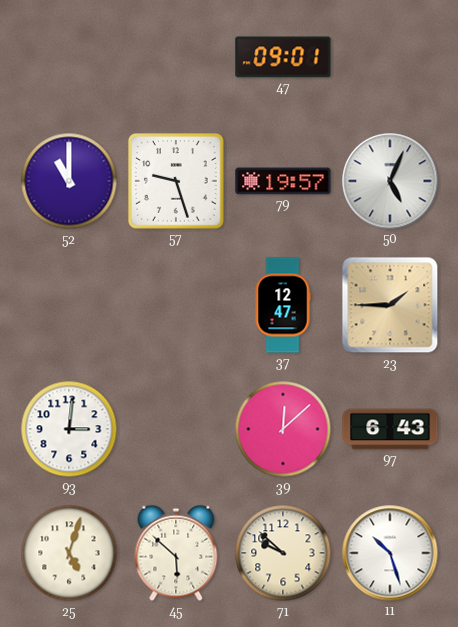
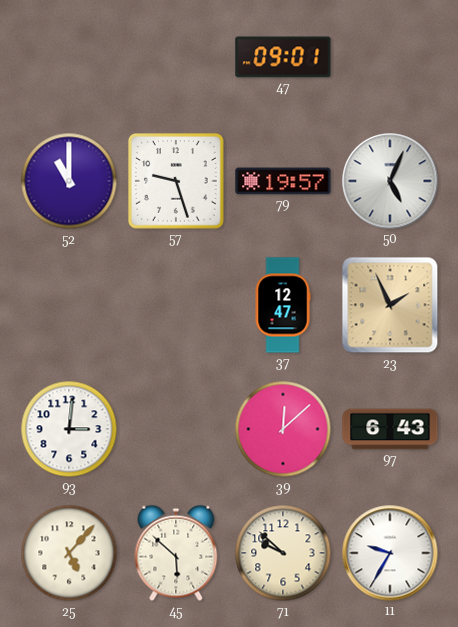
23: 1:45 -> 1:56 (390, 305)
25: 5:03 -> 5:07 (69, 553)
11: 10:27 -> 9:35 (390, 553)
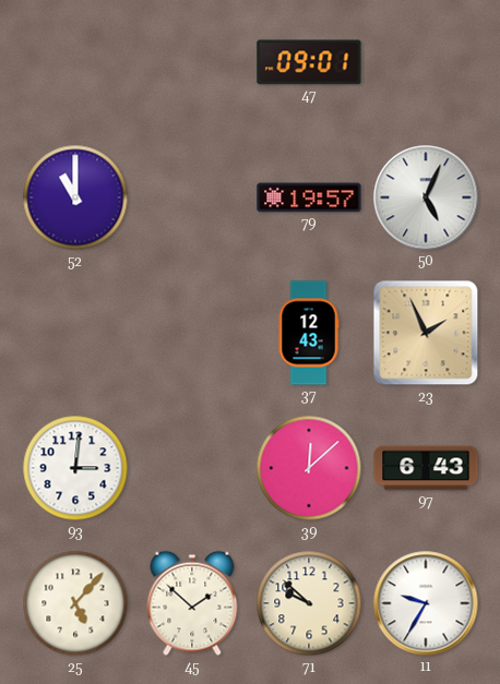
57: 9:27 -> none (177, 182)
37: 12:47 -> 12:43 (309, 333)
45: 5:52 -> 1:52 (192, 603)
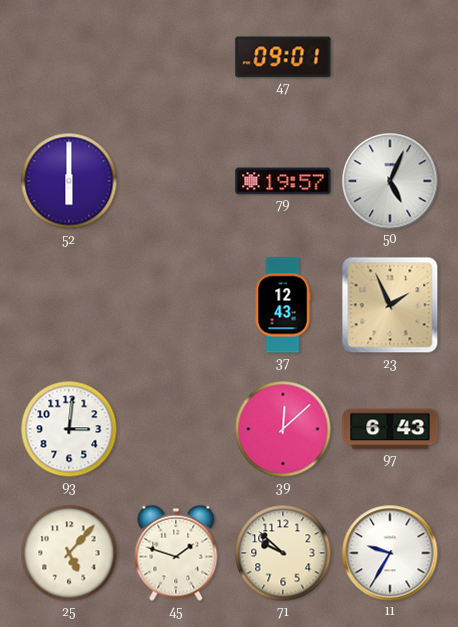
52: 11:00 -> 6:00 (69, 181)
45: 1:52 -> 1:48 (176, 553)
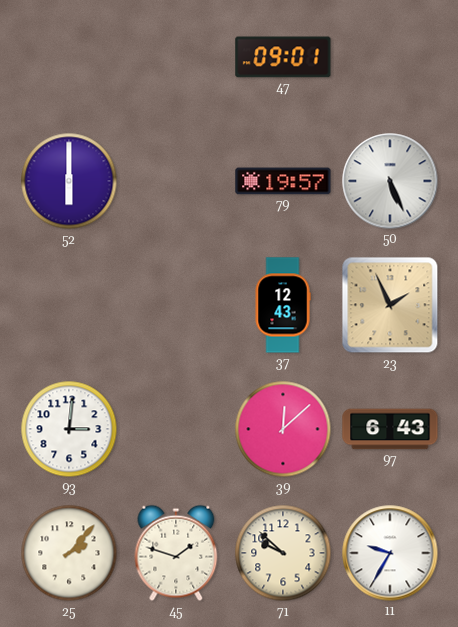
50: 5:04 -> 5:26 (390, 181)
25: 5:07 -> 2:07 (69, 553)
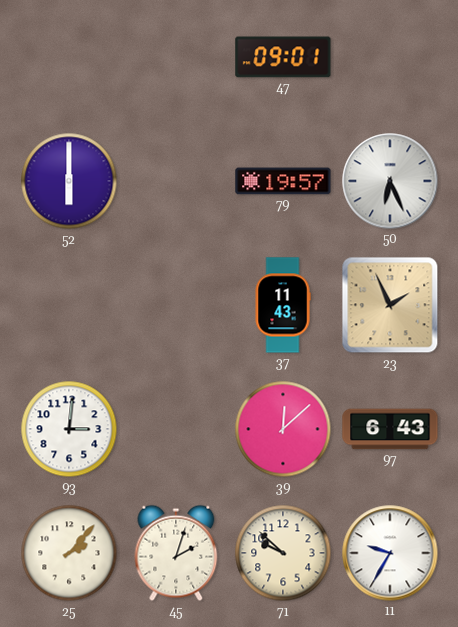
50: 5:26 -> 6:26 (390, 181)
37: 12:43 -> 11:43 (283, 305)
45: 1:48 -> 2:03 (176, 553)
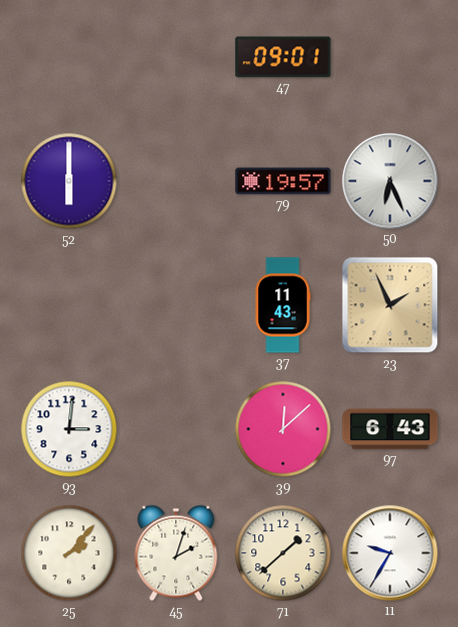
71: 9:52 -> 1:38 (283, 553)
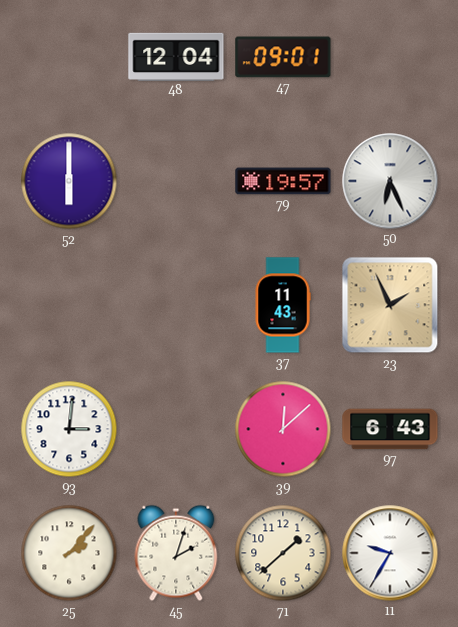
48: none -> 12:04 (176, 56)
